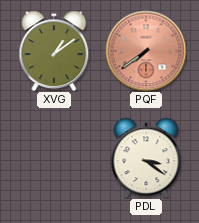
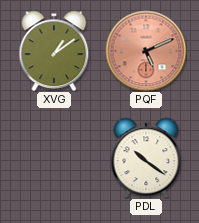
PQF: 7:39 -> 5:11 (146, 51)
PDL: 3:21 -> 10:21 (146, 158)
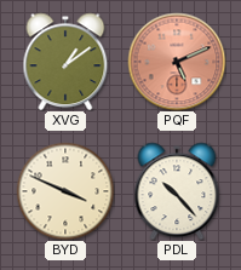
BYD: none -> 3:49 (65, 191)
PDL: 10:21 -> 10:23 (177, 191)
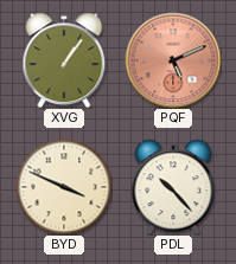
XVG: 1:09 -> 1:06 (64, 60)
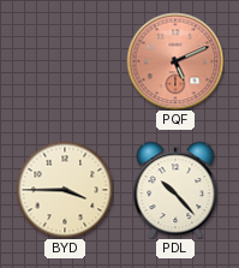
XVG: 1:06 -> none (64, 60)
BYD: 3:49 -> 3:45 (65, 190)
